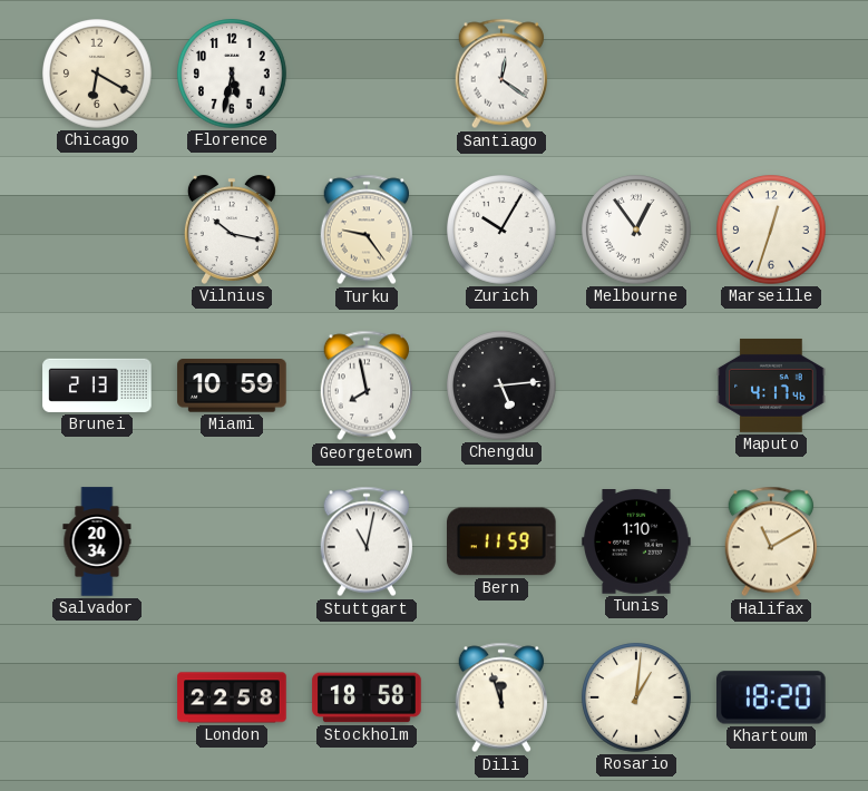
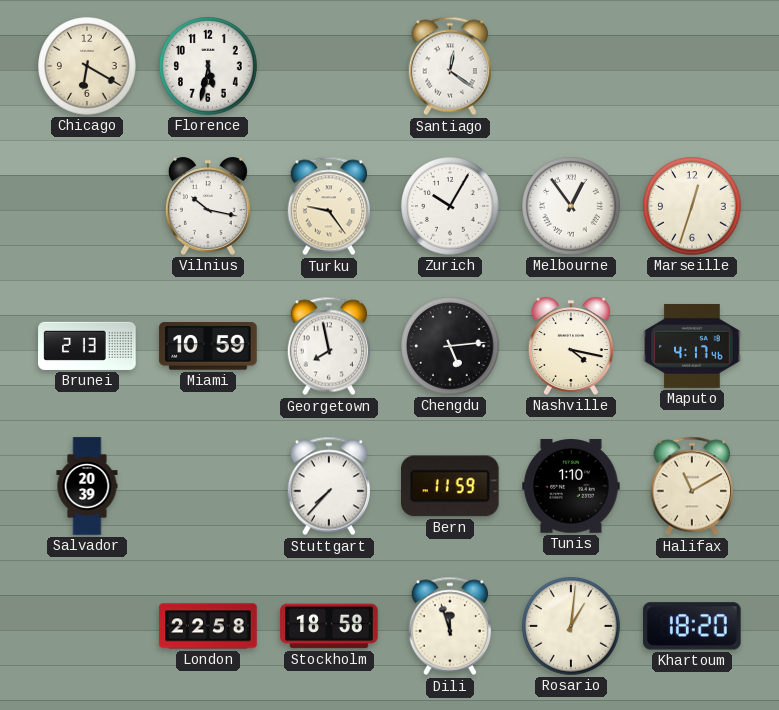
Nashville: none -> 4:17 (571, 346)
Salvador: 20:34 -> 20:39 (87, 486)
Stuttgart: 11:02 -> 7:37 (328, 486)
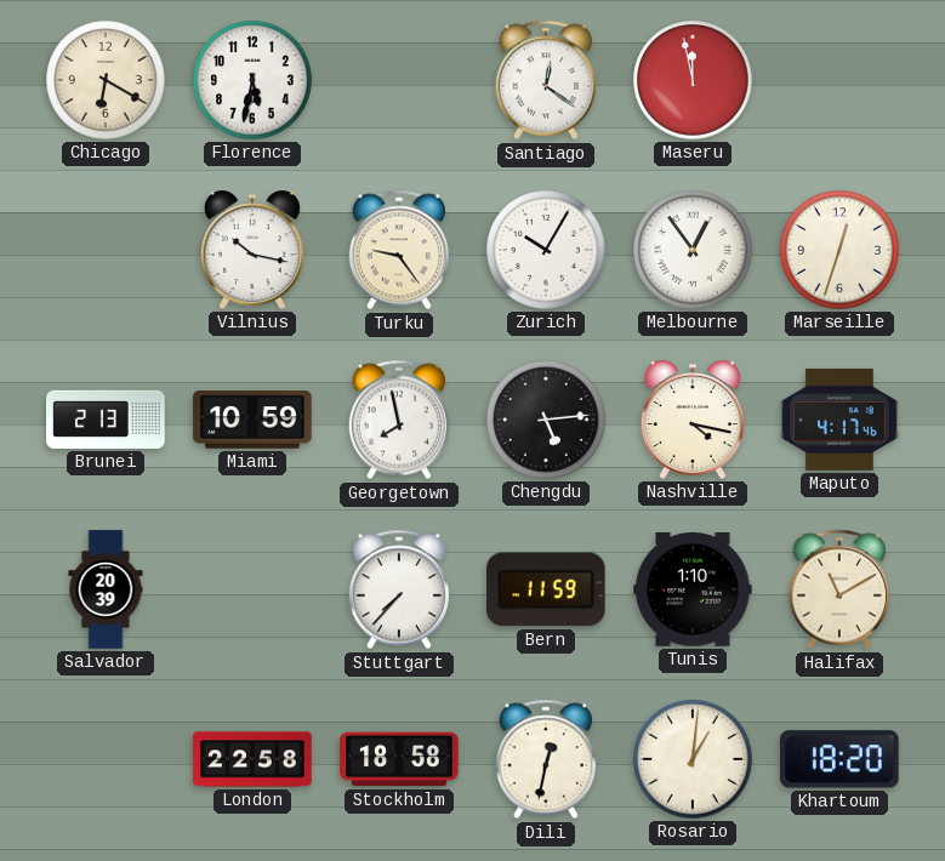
Maseru: none -> 11:58 (693, 80)
Dili: 11:57 -> 12:32 (545, 759)
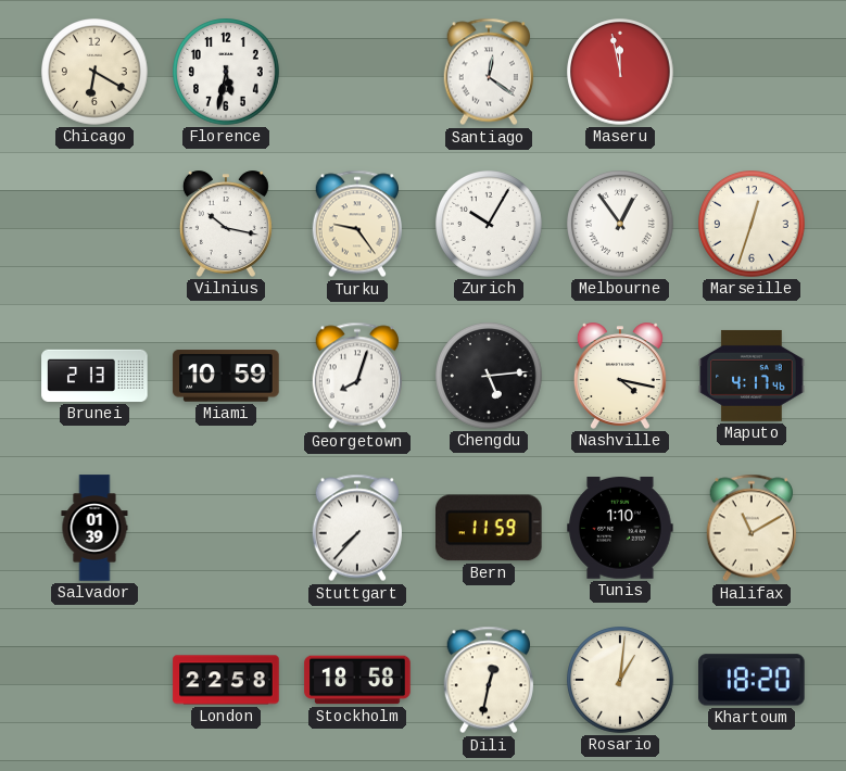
Georgetown: 7:58 -> 8:03 (356, 376)
Salvador: 20:39 -> 01:39 (94, 528)
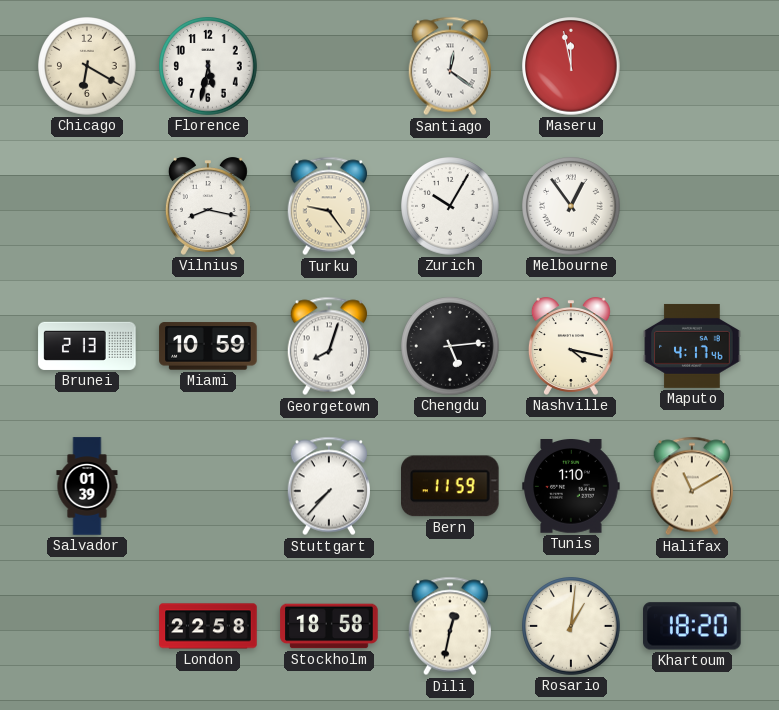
Vilnius: 10:17 -> 8:17 (208, 206)
Marseille: 12:33 -> none (752, 224)
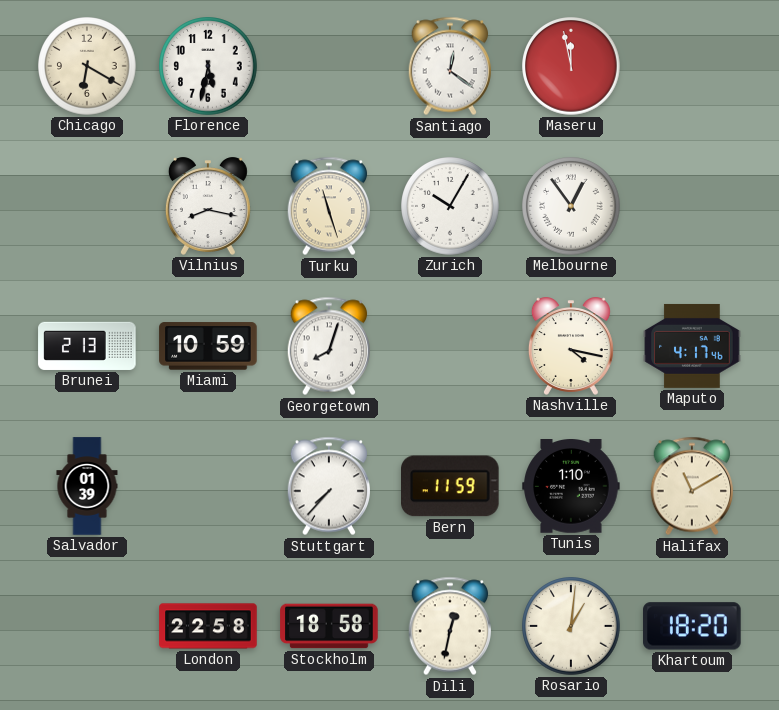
Turku: 9:24 -> 11:27 (328, 206)
Chengdu: 5:14 -> none (450, 346)
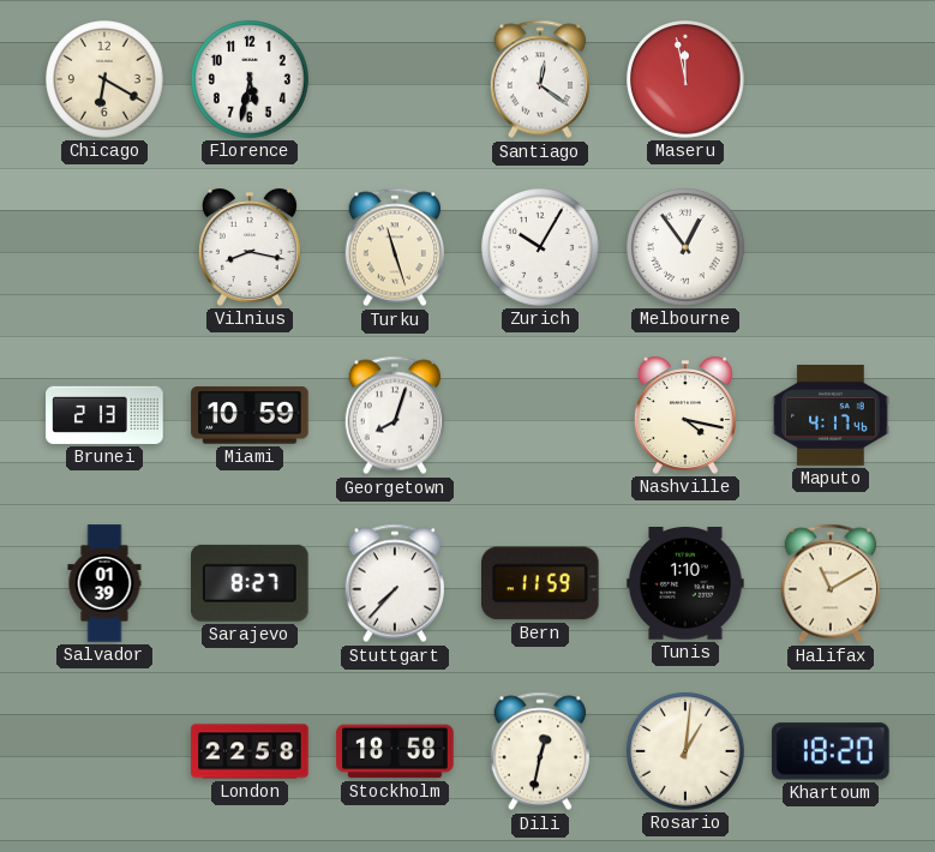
Sarajevo: none -> 8:27 (250, 583)
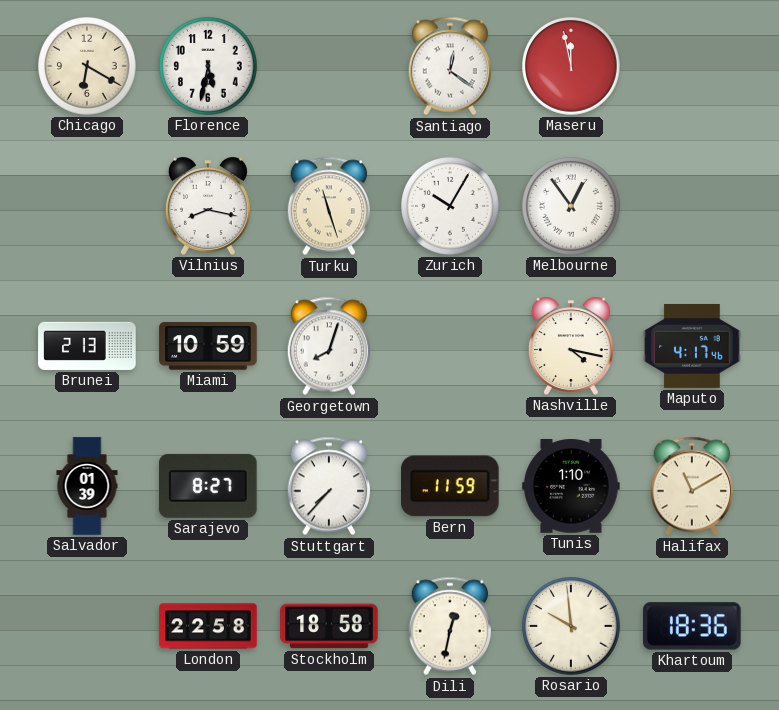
Rosario: 1:01 -> 9:59 (571, 626)
Khartoum: 18:20 -> 18:36 (693, 626)
